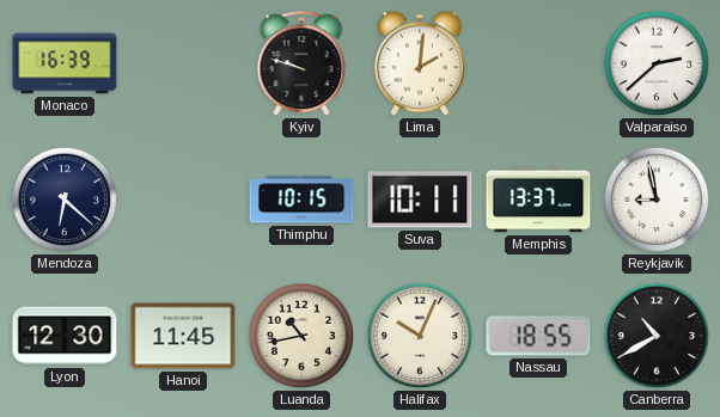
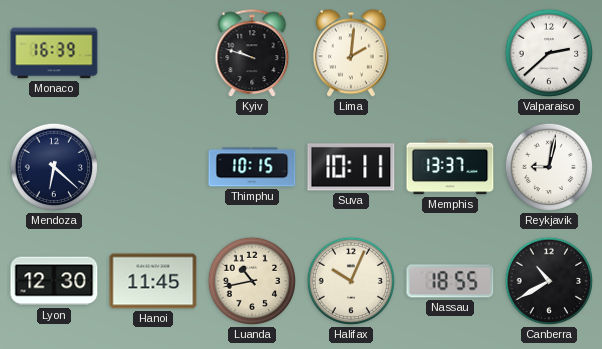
Reykjavik: 8:58 -> 9:02 (549, 167)
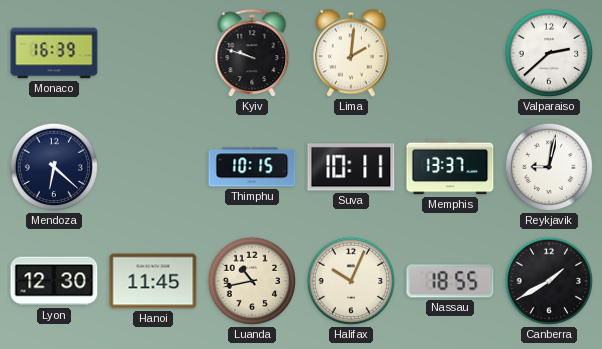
Canberra: 10:40 -> 1:40 (549, 281)
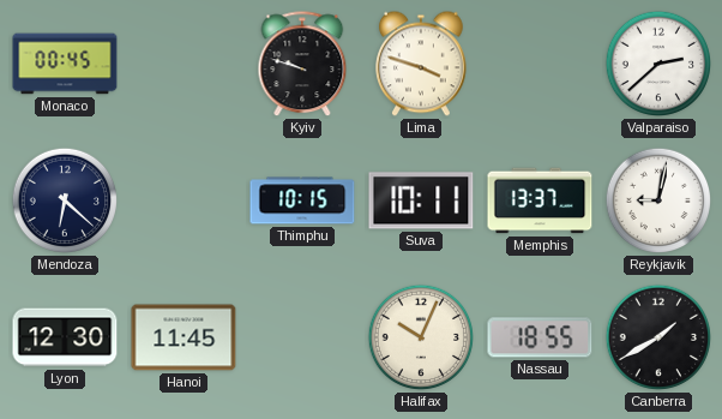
Monaco: 16:39 -> 00:45 (65, 64)
Lima: 2:01 -> 3:48 (422, 64)
Luanda: 10:43 -> none (252, 281)
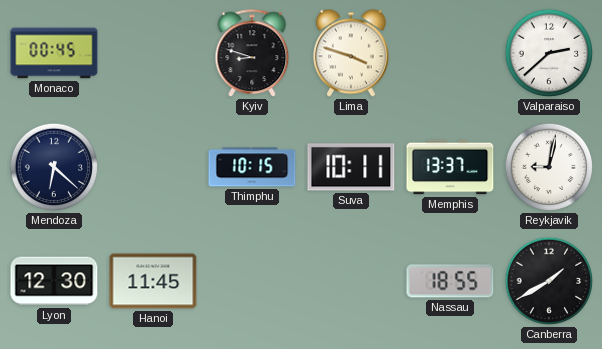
Kyiv: 9:48 -> 8:48 (252, 54)
Halifax: 10:04 -> none (421, 337)
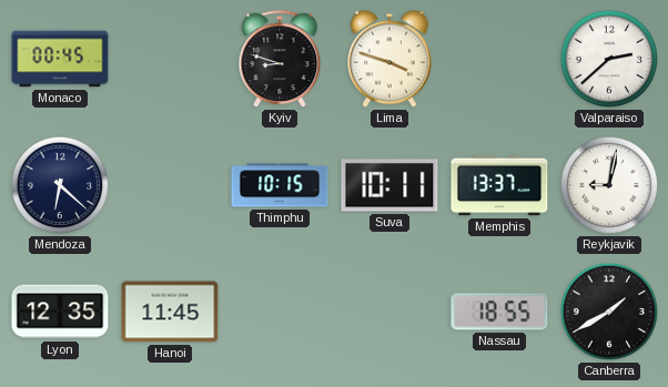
Lyon: 12:30 -> 12:35 (60, 312)
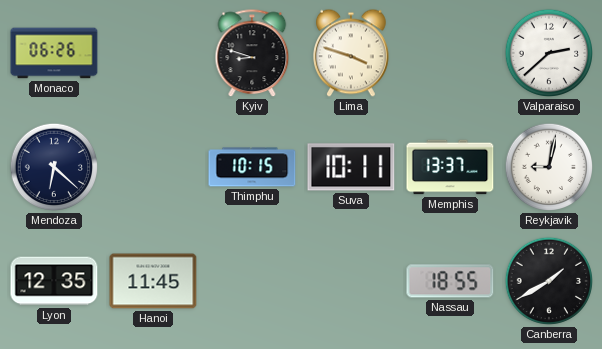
Monaco: 00:45 -> 06:26 (54, 53)
